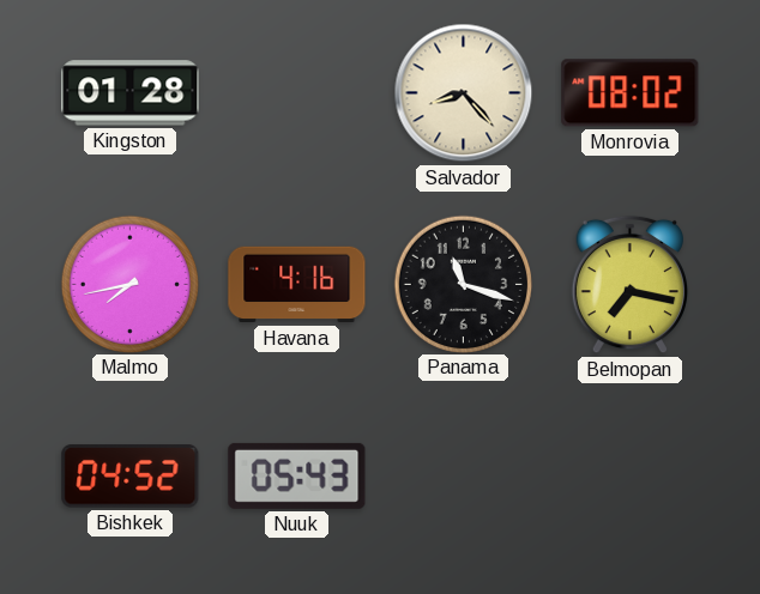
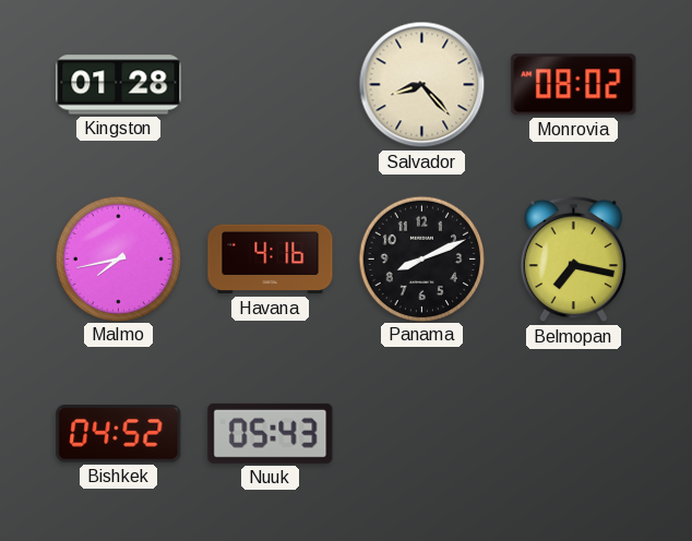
Panama: 11:18 -> 8:11 (421, 259)
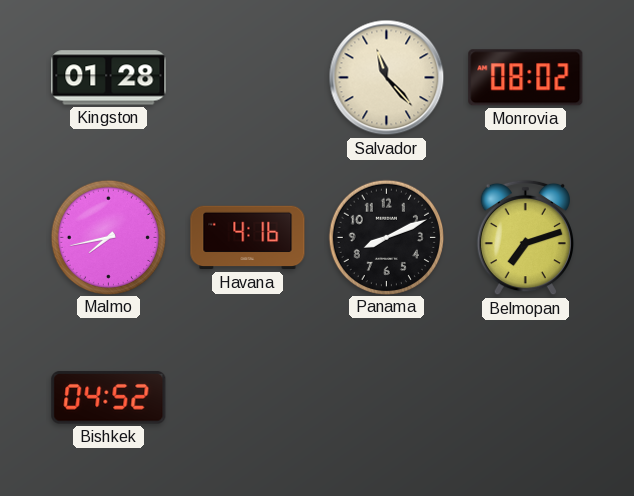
Salvador: 8:23 -> 11:23 (387, 78)
Belmopan: 7:17 -> 7:12 (525, 238)
Nuuk: 05:43 -> none (271, 433)
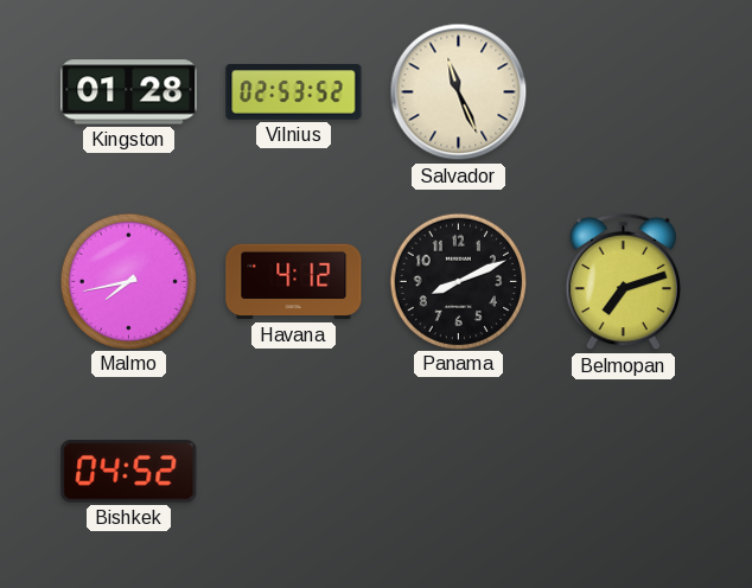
Vilnius: none -> 02:53 (294, 92)
Salvador: 11:23 -> 11:26 (459, 92)
Monrovia: 08:02 -> none (526, 78)
Havana: 4:16 -> 4:12 (294, 282)
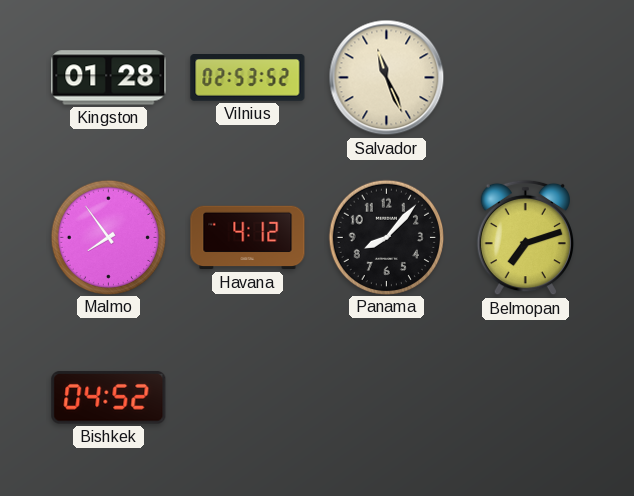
Malmo: 7:43 -> 7:54 (108, 237)
Panama: 8:11 -> 8:07 (386, 237)
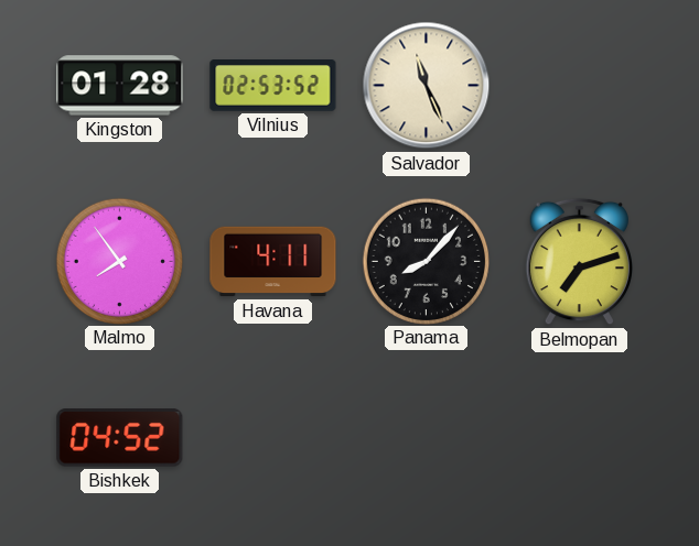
Havana: 4:12 -> 4:11 (273, 262)
